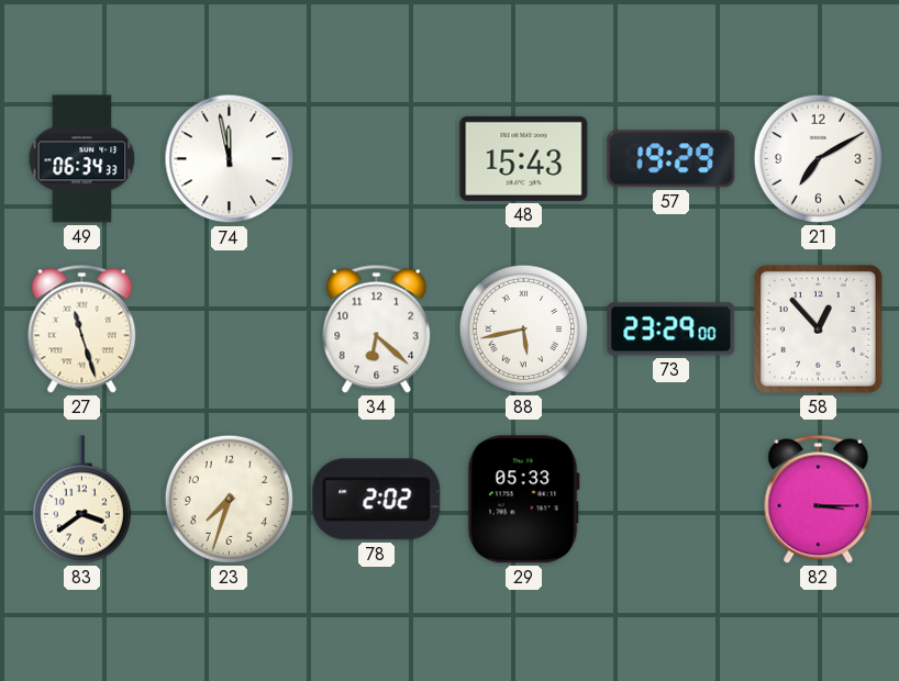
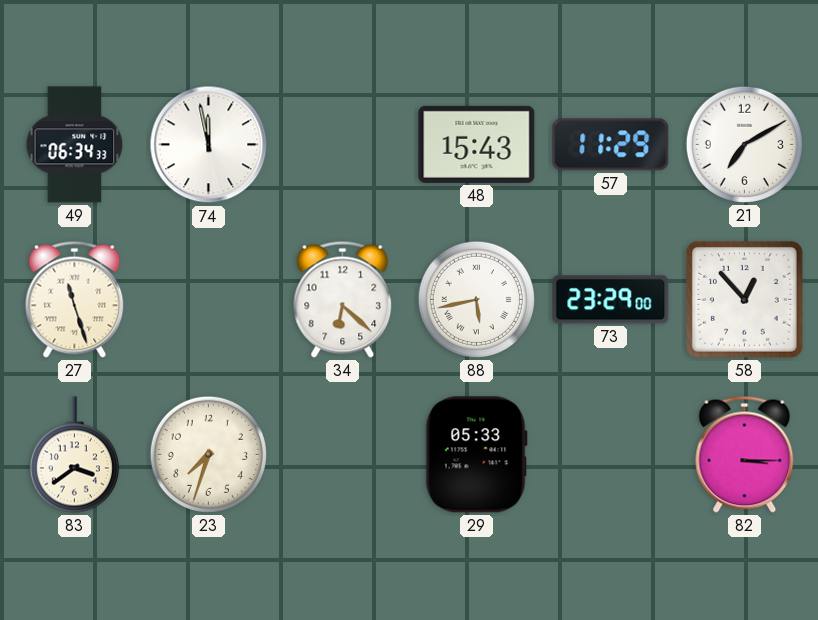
57: 19:29 -> 11:29 (611, 145)
78: 2:02 -> none (377, 500)
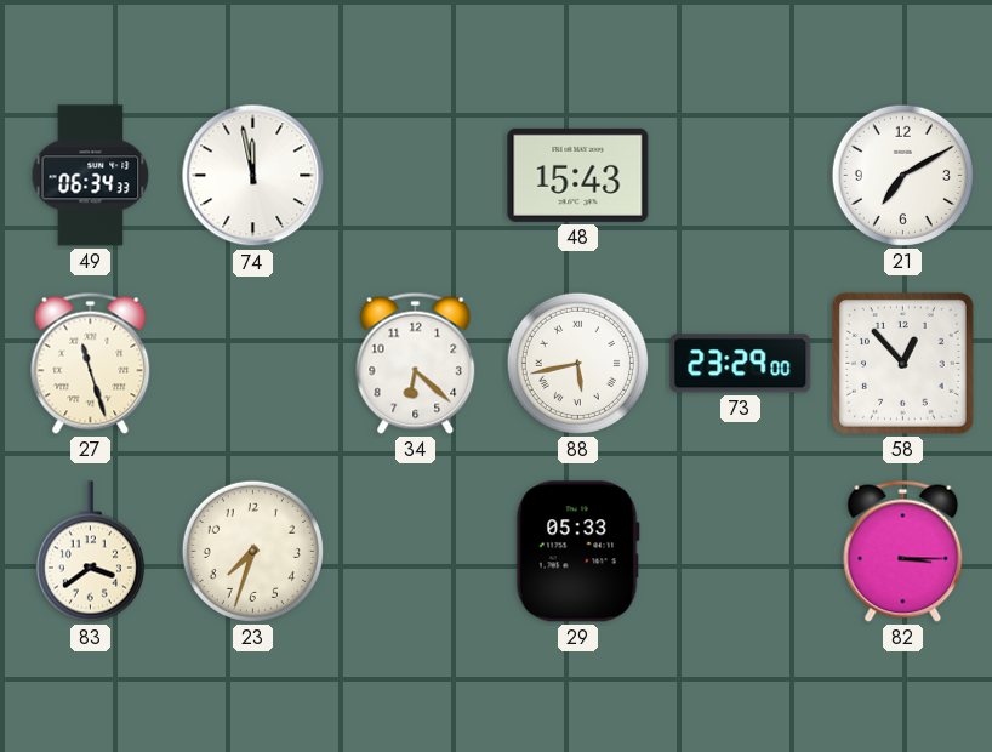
57: 11:29 -> none (611, 145)
